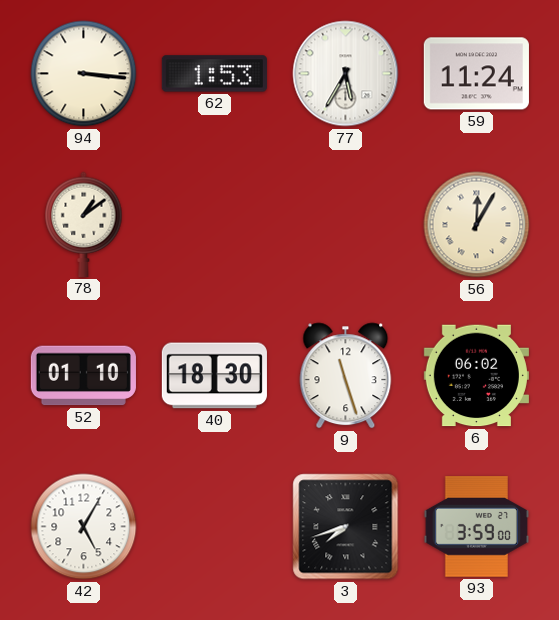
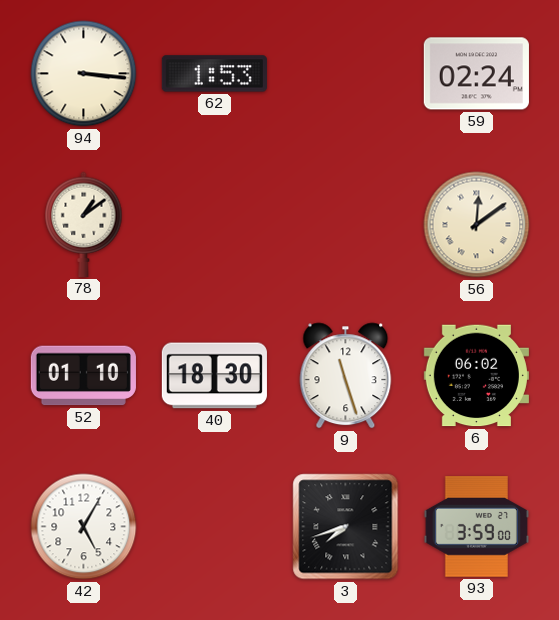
77: 5:35 -> none (346, 74)
59: 11:24 -> 02:24 (476, 74)
56: 12:05 -> 12:09 (477, 225)
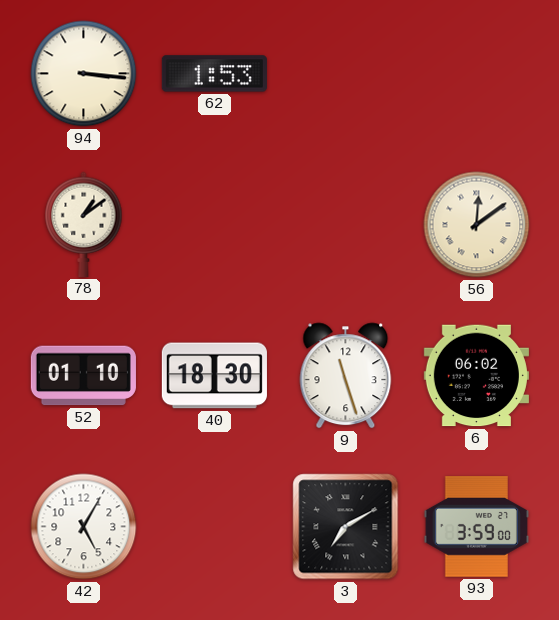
59: 02:24 -> none (476, 74)
3: 7:42 -> 7:10 (346, 527)
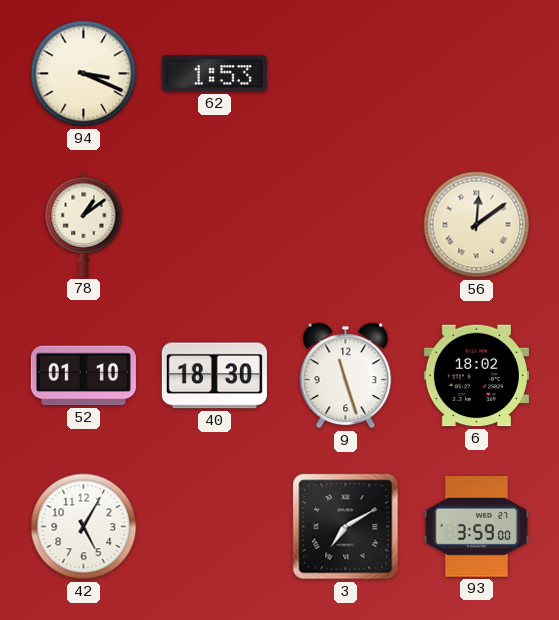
94: 3:16 -> 3:19 (84, 74)
6: 06:02 -> 18:02 (476, 376)
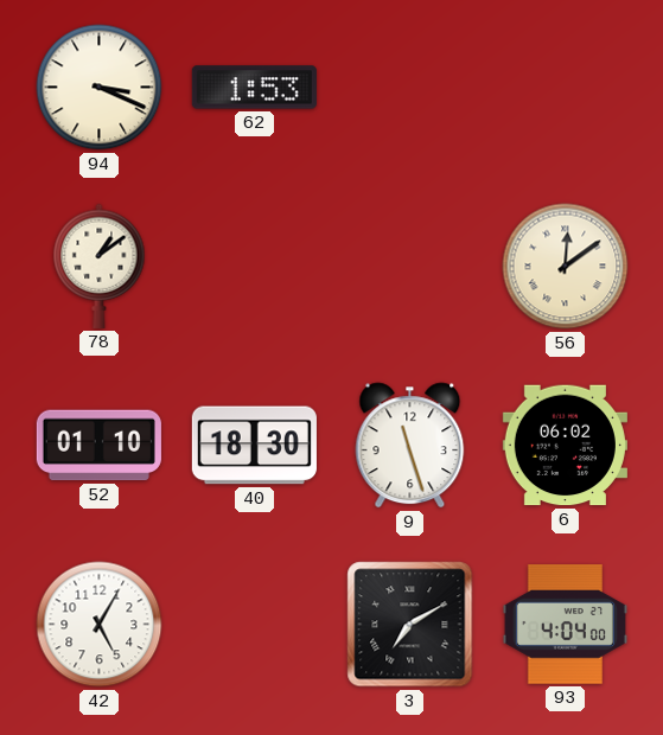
6: 18:02 -> 06:02 (565, 446)
93: 3:59 -> 4:04 (565, 625)
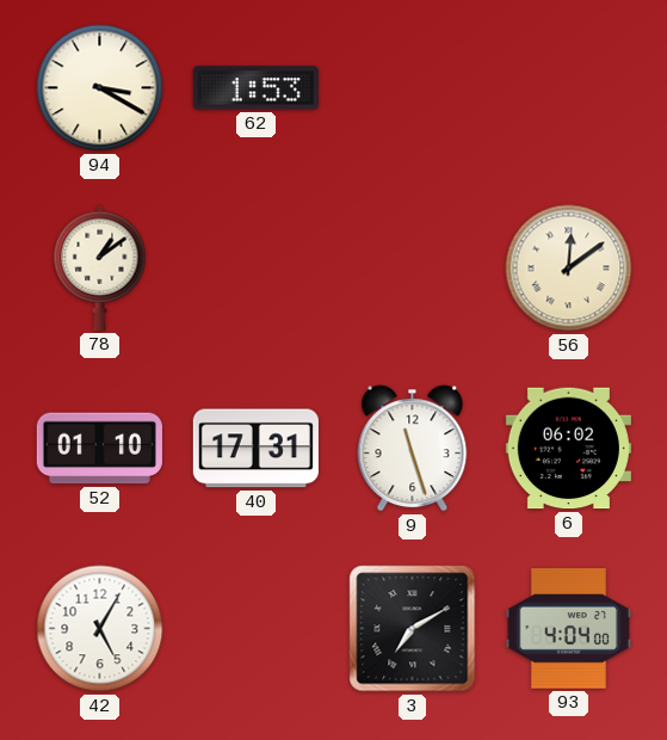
94: 3:19 -> 3:20 (100, 88)
40: 18:30 -> 17:31 (255, 449)
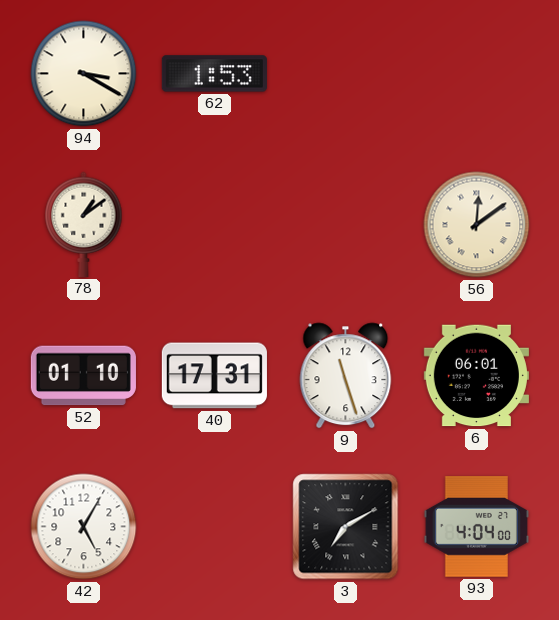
6: 06:02 -> 06:01 (476, 376)
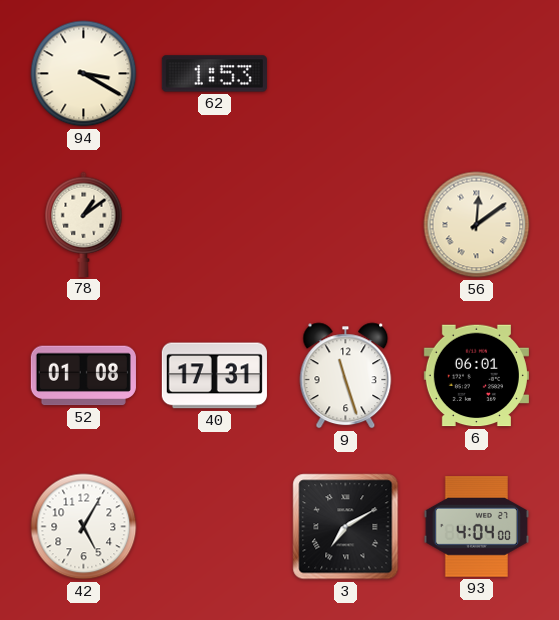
52: 01:10 -> 01:08 (83, 376)
